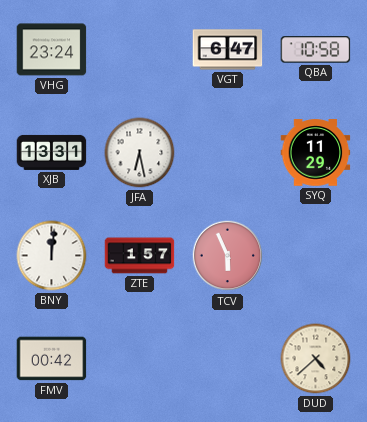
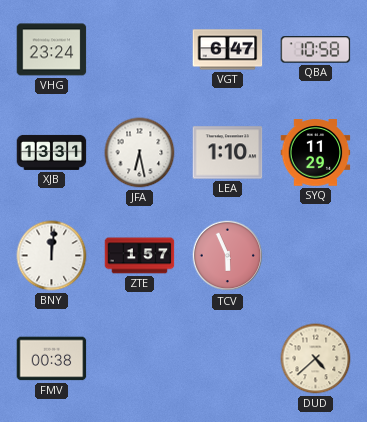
LEA: none -> 1:10 (228, 153)
FMV: 00:42 -> 00:38 (52, 359)
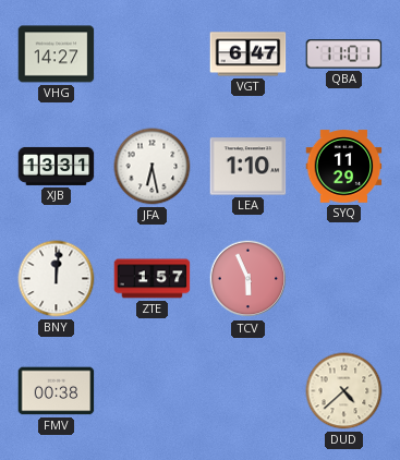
VHG: 23:24 -> 14:27 (57, 55)
QBA: 10:58 -> 11:01 (344, 55)
